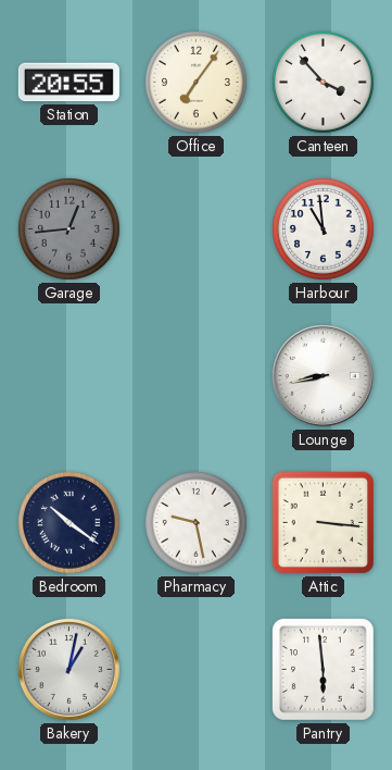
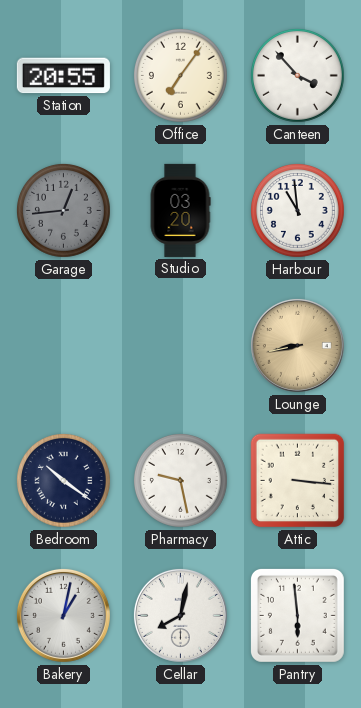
Studio: none -> 03:20 (180, 210)
Lounge dial: white -> champagne (297, 345)
Cellar: none -> 8:02 (180, 615)
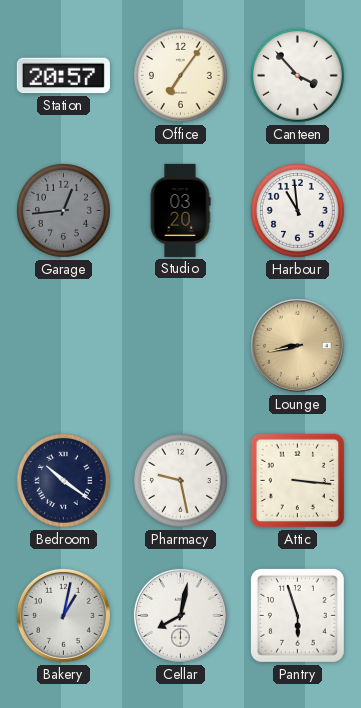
Station: 20:55 -> 20:57 (63, 76)
Pantry: 5:59 -> 5:57 (297, 615)
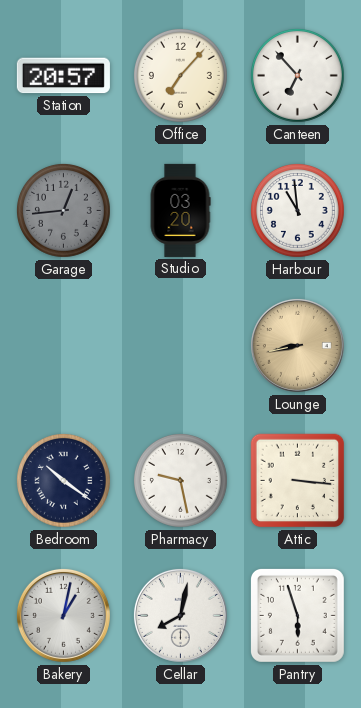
Office: 7:06 -> 7:07 (180, 75)
Canteen: 3:53 -> 6:53 (297, 75)
